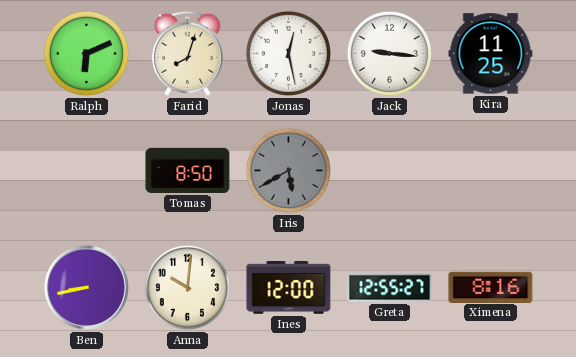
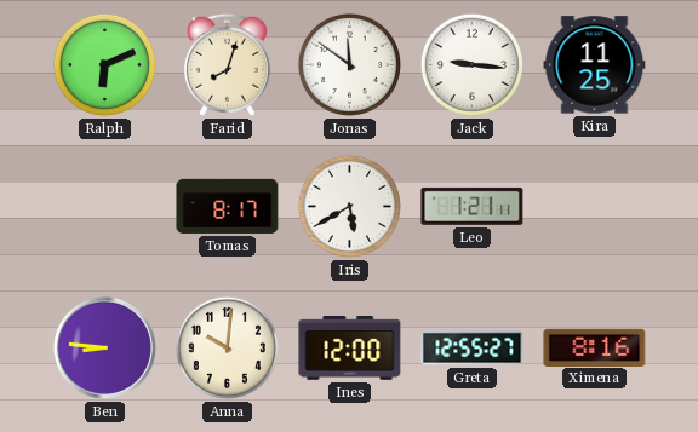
Jonas: 12:28 -> 11:51 (349, 64)
Tomas: 8:50 -> 8:17 (228, 206)
Iris dial: grey -> white (349, 206)
Leo: none -> 1:21 (473, 206)
Ben: 8:43 -> 8:46 (104, 347)
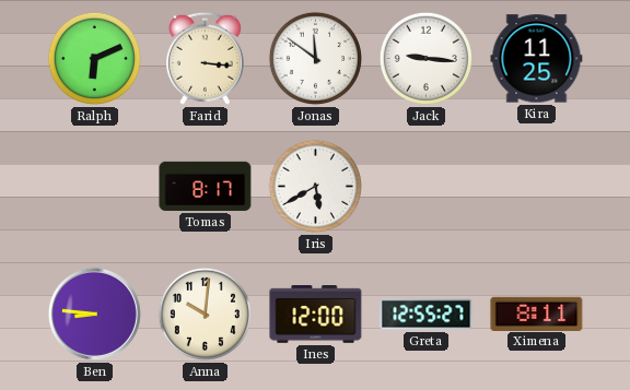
Farid: 8:03 -> 3:16 (205, 58)
Leo: 1:21 -> none (473, 206)
Ximena: 8:16 -> 8:11 (537, 314)
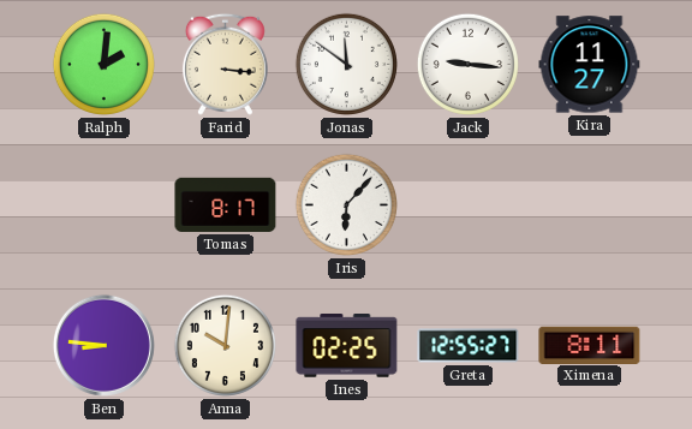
Ralph: 6:11 -> 2:01 (103, 64)
Kira: 11:25 -> 11:27 (590, 65)
Iris: 5:40 -> 6:07 (346, 204)
Ines: 12:00 -> 02:25 (347, 346)
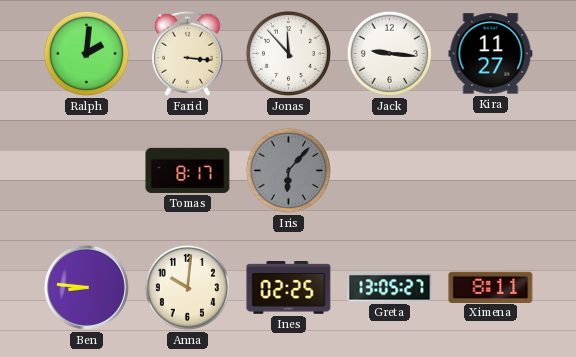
Jonas: 11:51 -> 11:53 (288, 53)
Iris dial: white -> grey (288, 170)
Greta: 12:55 -> 13:05 (390, 288)
